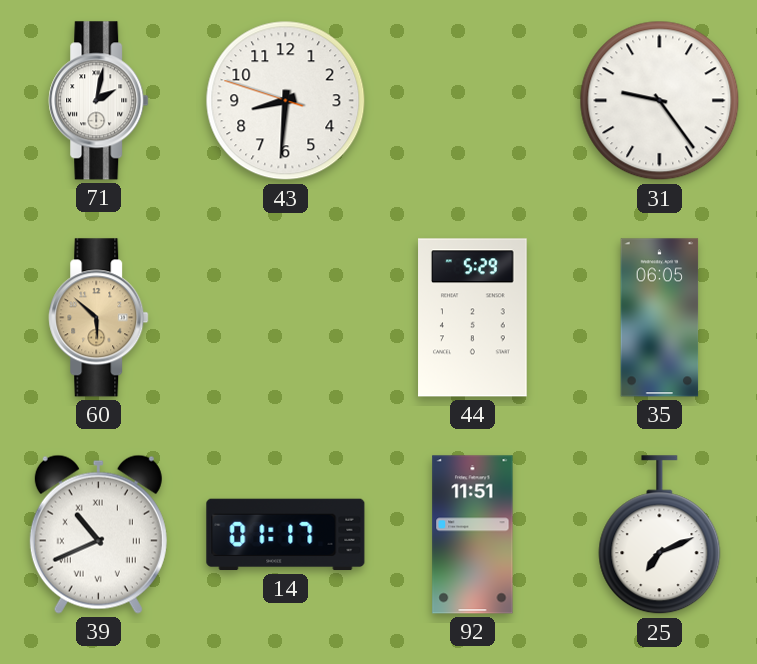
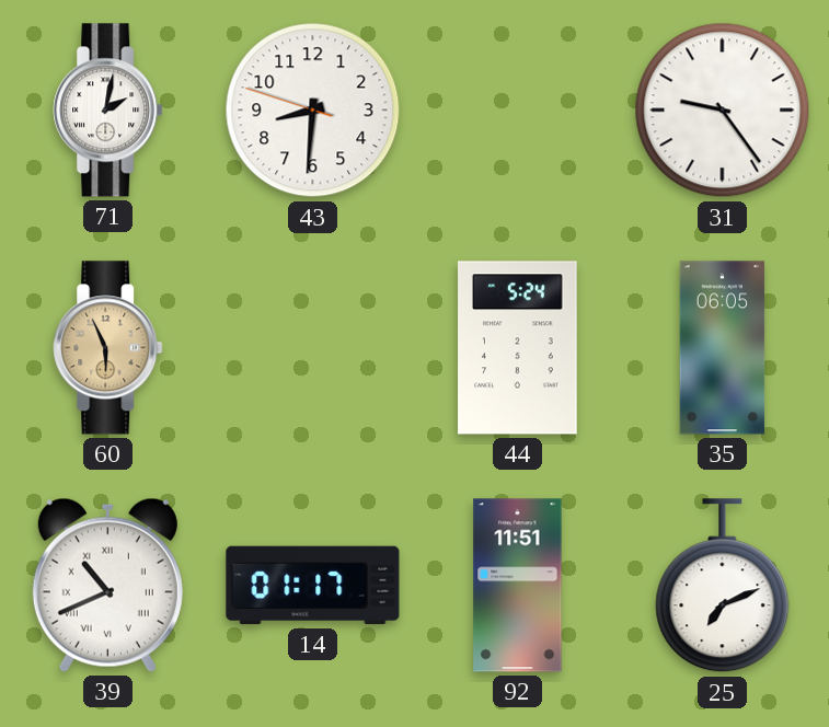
60: 5:52 -> 5:56 (108, 348)
44: 5:29 -> 5:24 (518, 348)
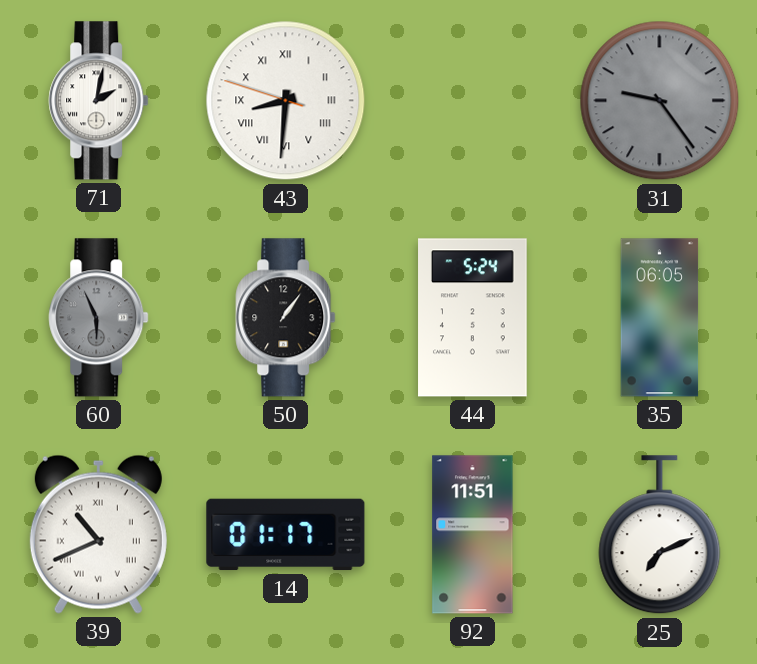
43 numerals: Arabic -> Roman (286, 101)
31 dial: white -> grey (660, 101)
60 dial: champagne -> grey (99, 318)
50: none -> 1:06 (286, 318)
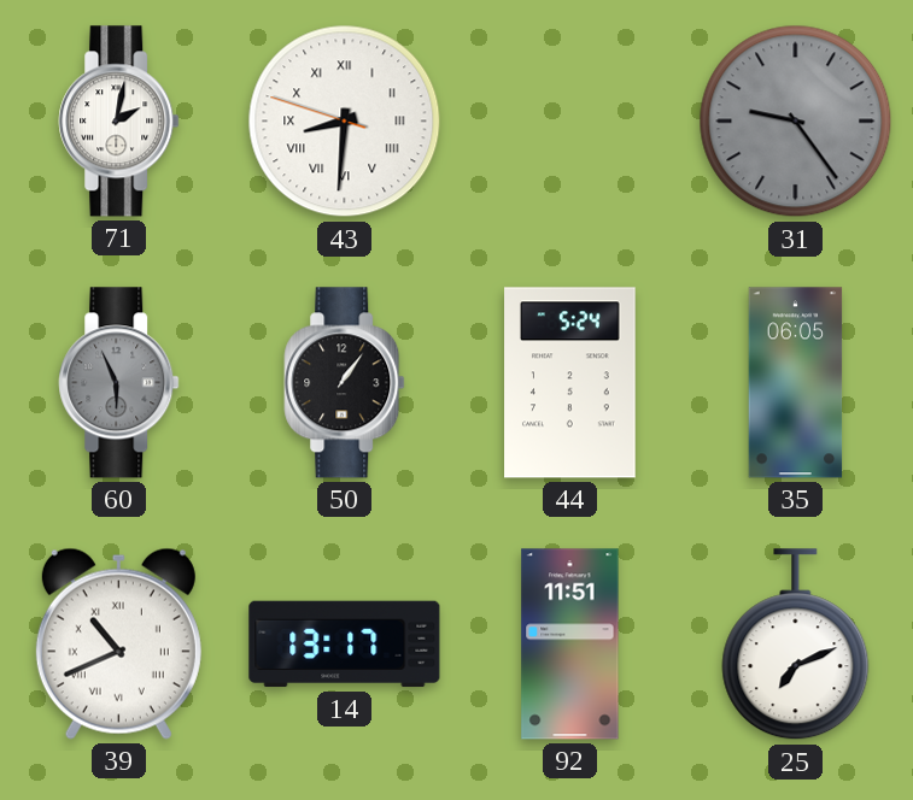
14: 01:17 -> 13:17 (345, 645)
